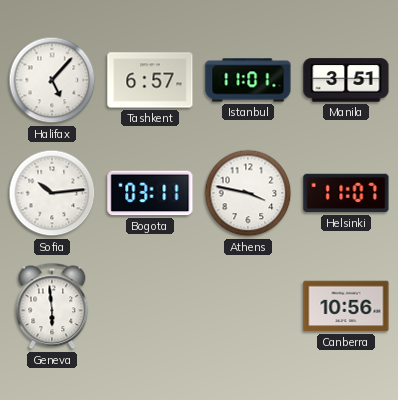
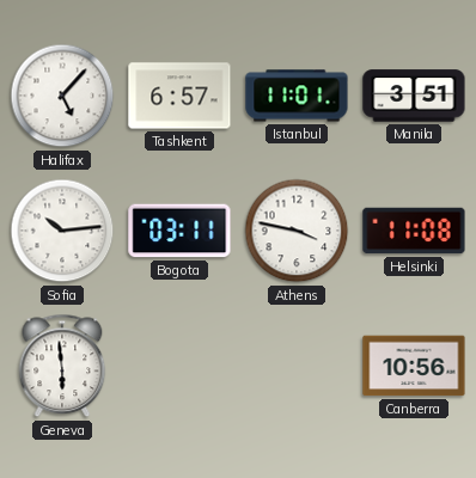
Helsinki: 11:07 -> 11:08 (414, 231)
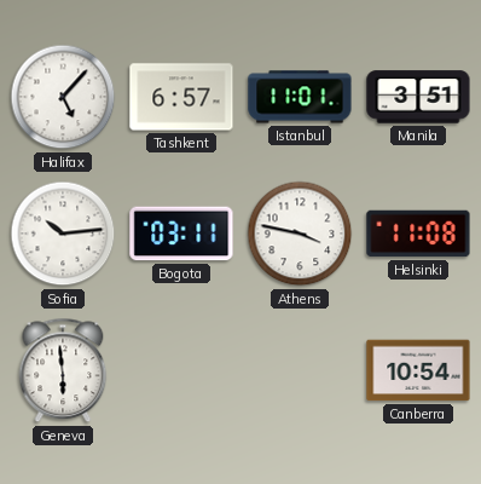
Canberra: 10:56 -> 10:54 (418, 370)
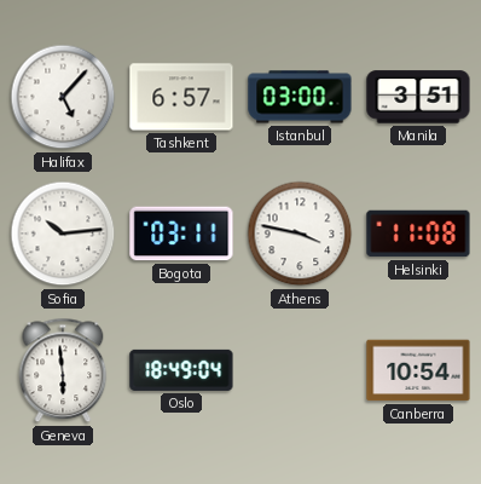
Istanbul: 11:01 -> 03:00 (300, 97)
Oslo: none -> 18:49 (181, 370)
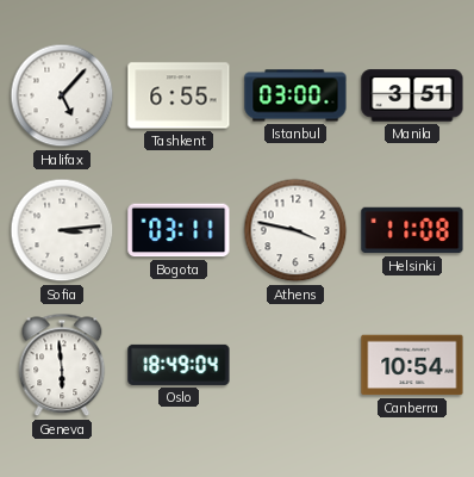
Tashkent: 6:57 -> 6:55 (179, 95)
Sofia: 10:14 -> 3:14 (62, 230)
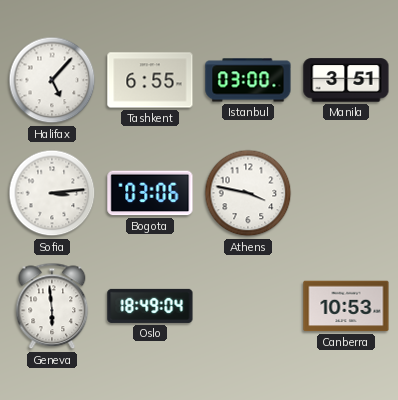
Bogota: 03:11 -> 03:06 (150, 193)
Helsinki: 11:08 -> none (412, 230)
Canberra: 10:54 -> 10:53 (346, 306)
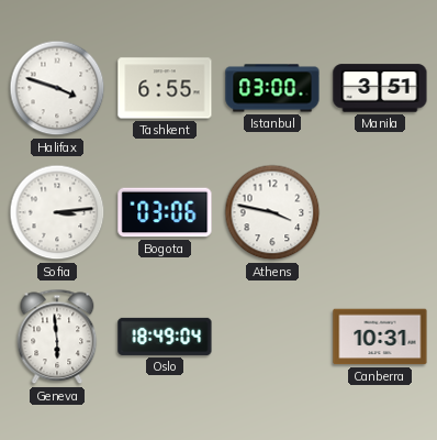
Halifax: 5:07 -> 3:48 (57, 88)
Canberra: 10:53 -> 10:31 (380, 337)
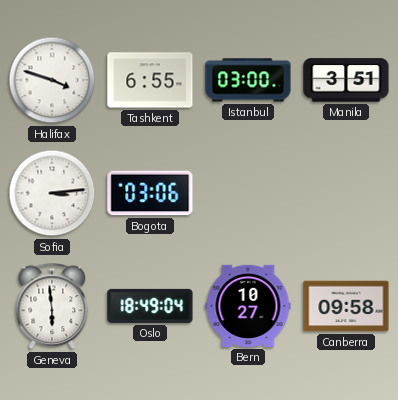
Athens: 3:47 -> none (272, 212)
Bern: none -> 10:27 (248, 306)
Canberra: 10:31 -> 09:58 (346, 306)
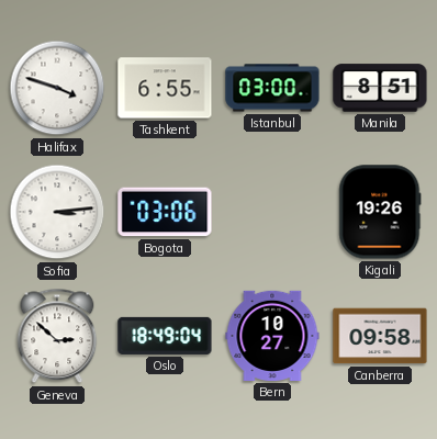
Manila: 3:51 -> 8:51 (380, 88)
Kigali: none -> 19:26 (380, 212)
Geneva: 5:59 -> 2:52 (57, 336)
